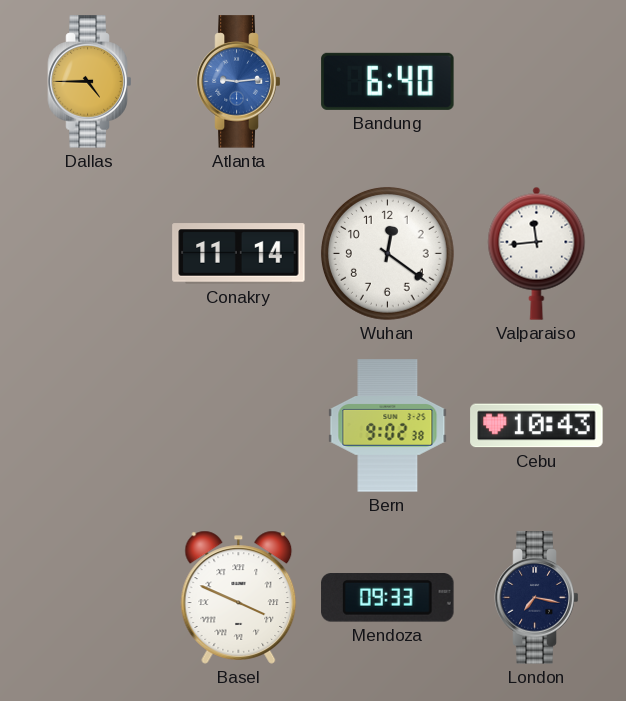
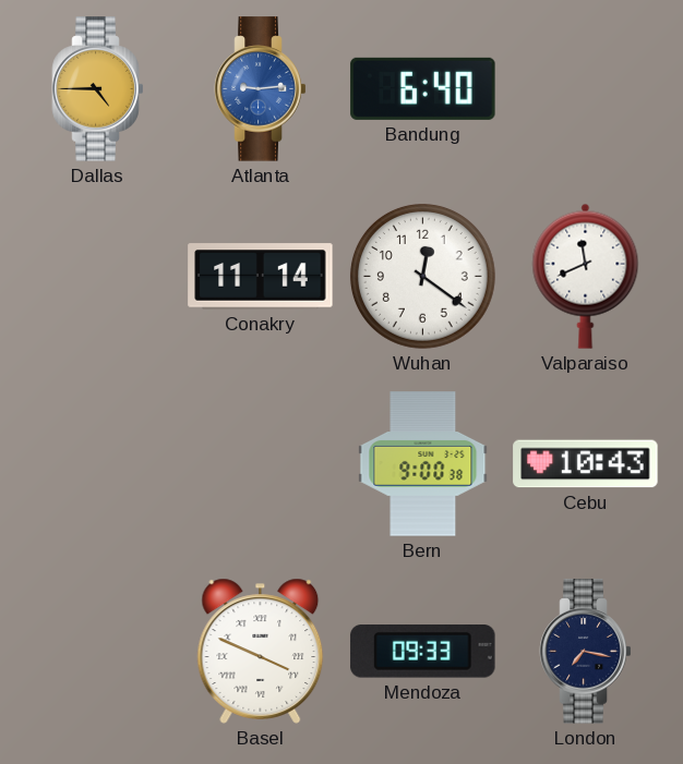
Valparaiso: 11:44 -> 11:41 (586, 276)
Bern: 9:02 -> 9:00 (423, 464)
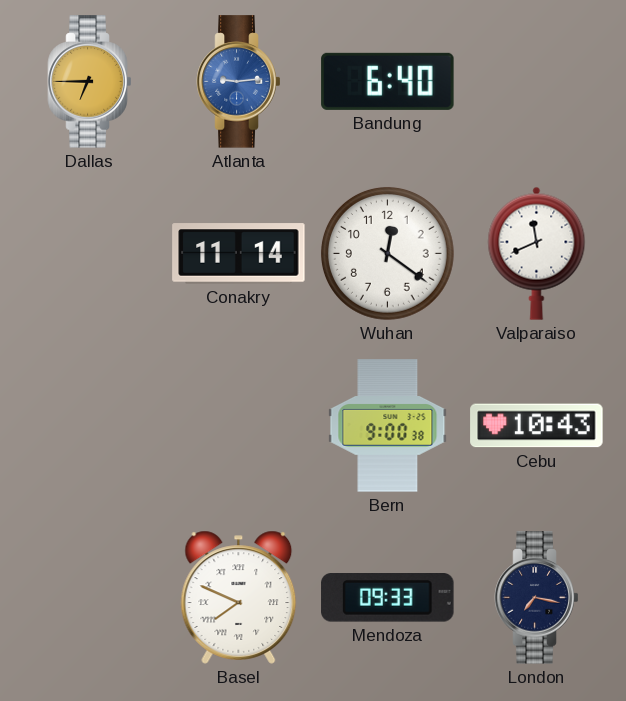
Dallas: 4:45 -> 6:45 (90, 82)
Basel: 3:49 -> 7:49 (239, 597)
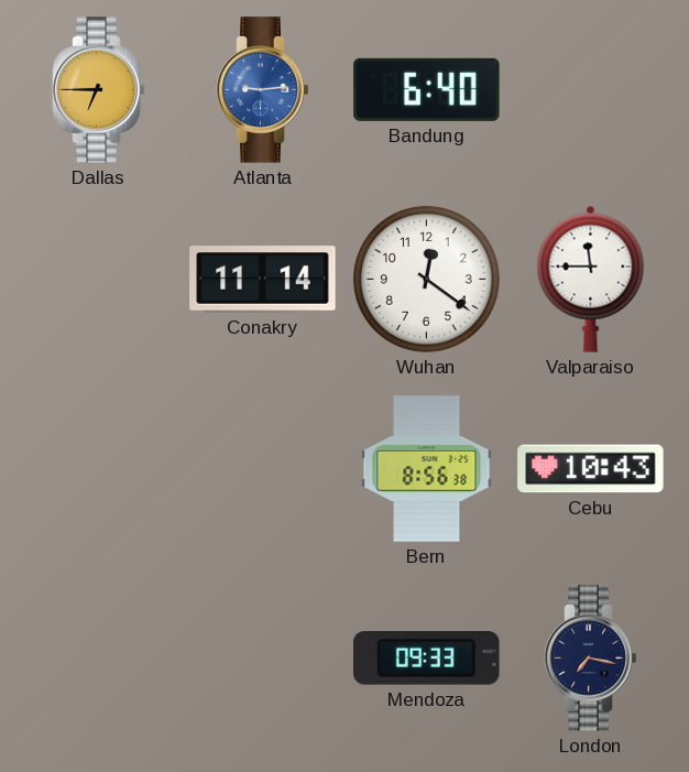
Valparaiso: 11:41 -> 11:45 (591, 279)
Bern: 9:00 -> 8:56 (427, 469)
Basel: 7:49 -> none (239, 597)
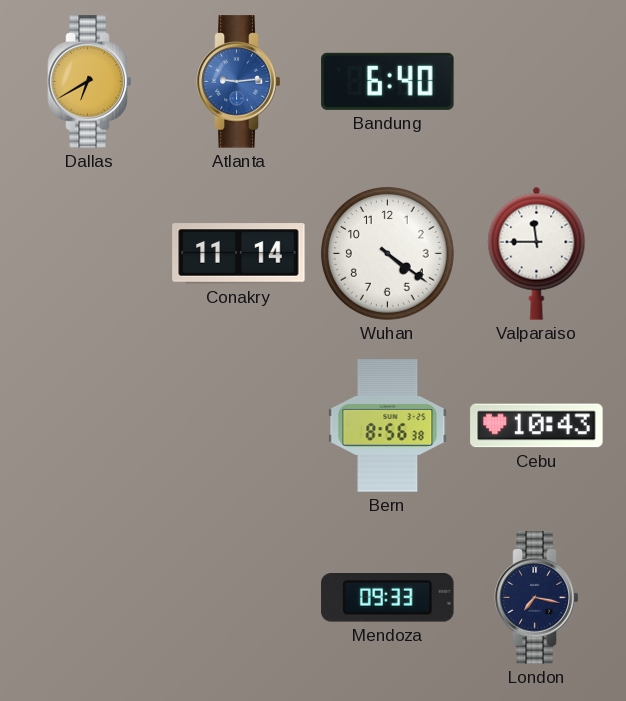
Dallas: 6:45 -> 6:40 (90, 82)
Wuhan: 12:21 -> 4:21 (387, 253)
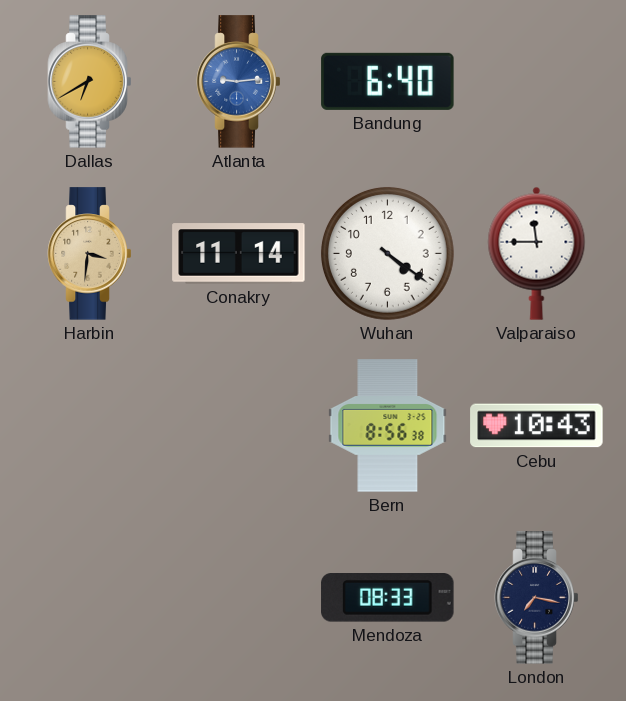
Harbin: none -> 3:31 (90, 254)
Mendoza: 09:33 -> 08:33 (388, 598)
